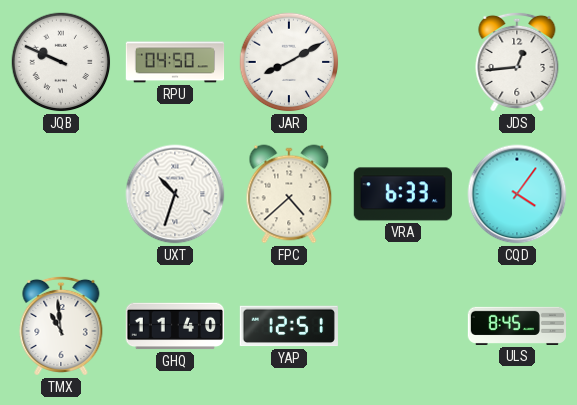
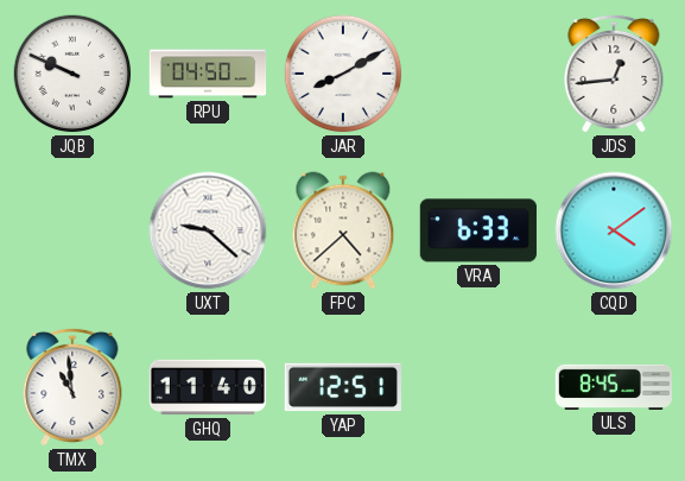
UXT: 10:33 -> 9:22 (208, 230)
CQD: 4:06 -> 4:09 (614, 230)
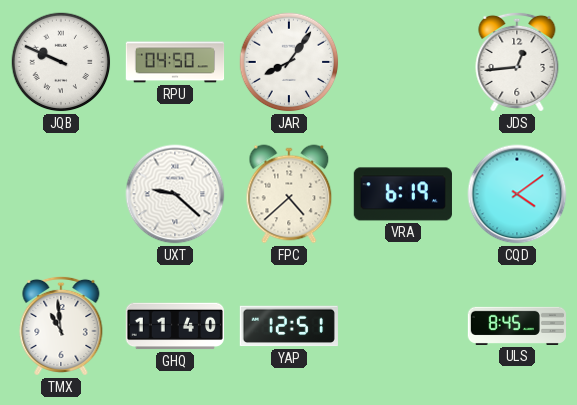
JAR: 8:10 -> 8:06 (289, 62)
VRA: 6:33 -> 6:19 (402, 194)
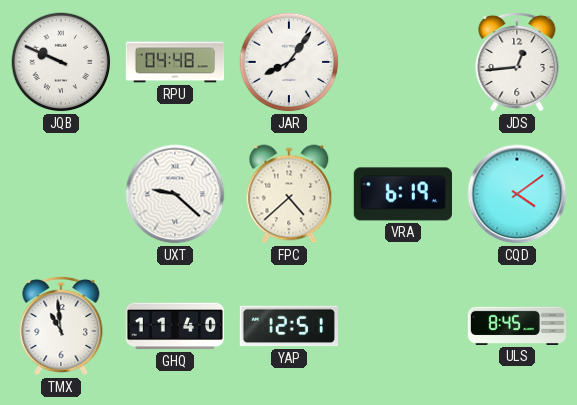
RPU: 04:50 -> 04:48 (175, 62)
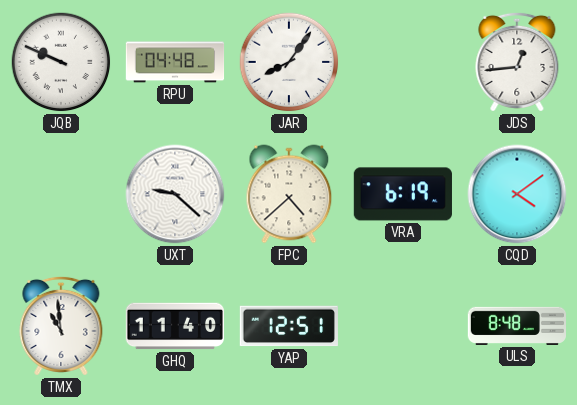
ULS: 8:45 -> 8:48 (516, 326)
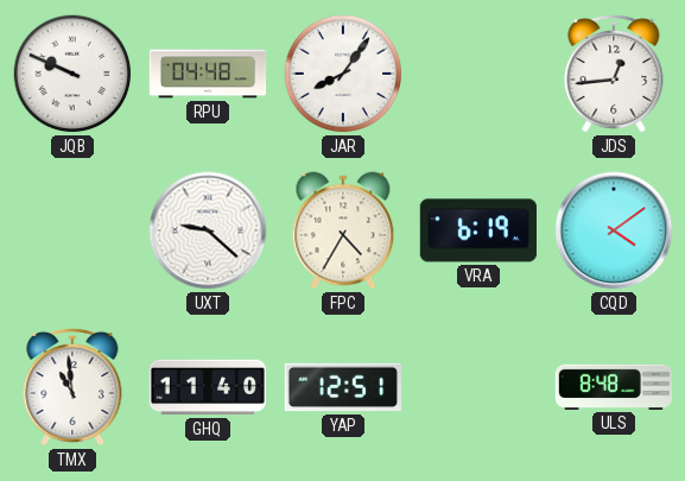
FPC: 4:38 -> 4:35 (343, 230)
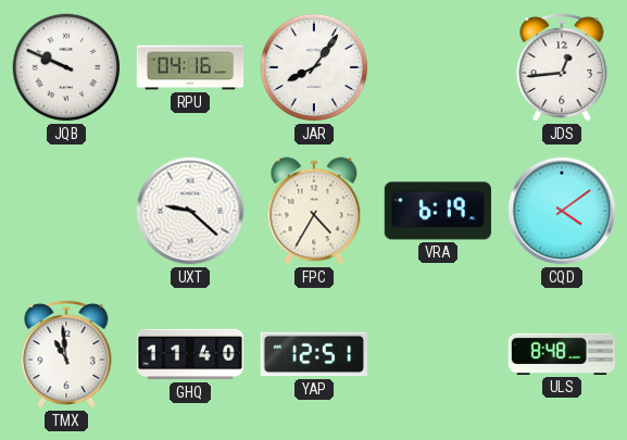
RPU: 04:48 -> 04:16 (190, 67)
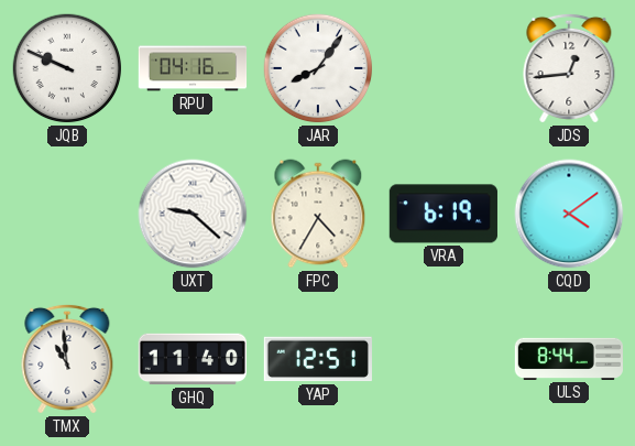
ULS: 8:48 -> 8:44 (568, 359)
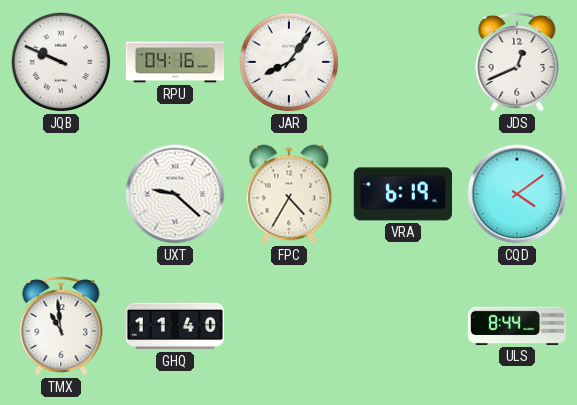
JDS: 12:44 -> 12:41 (517, 62)
YAP: 12:51 -> none (317, 359)
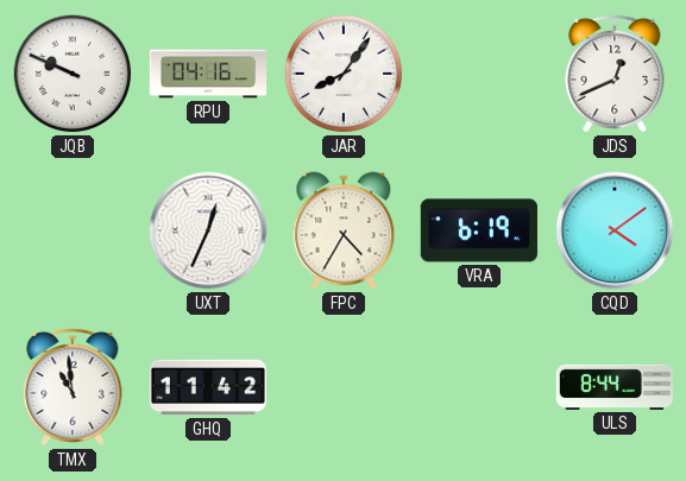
UXT: 9:22 -> 12:34 (208, 230)
GHQ: 11:40 -> 11:42 (207, 387)
